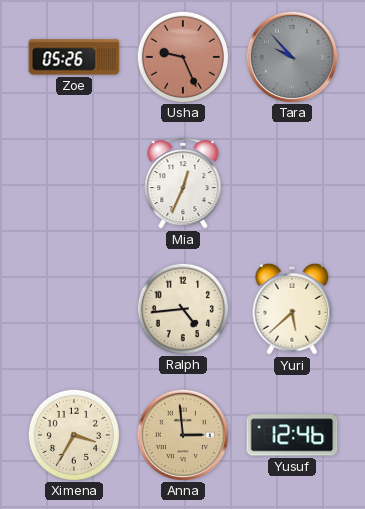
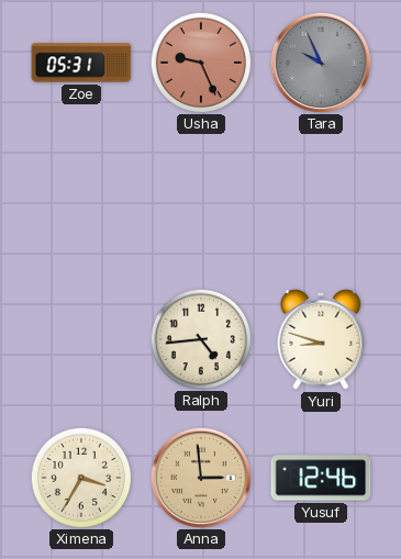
Zoe: 05:26 -> 05:31 (81, 63)
Tara: 9:53 -> 9:56 (320, 62)
Mia: 12:34 -> none (183, 184)
Yuri: 5:38 -> 8:48 (321, 339)
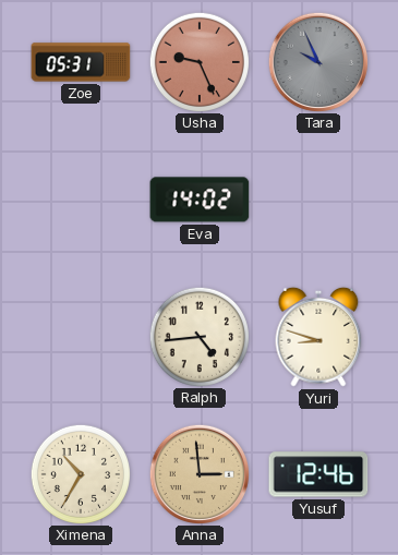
Eva: none -> 14:02 (200, 200)
Ximena: 3:35 -> 10:35 (80, 473)
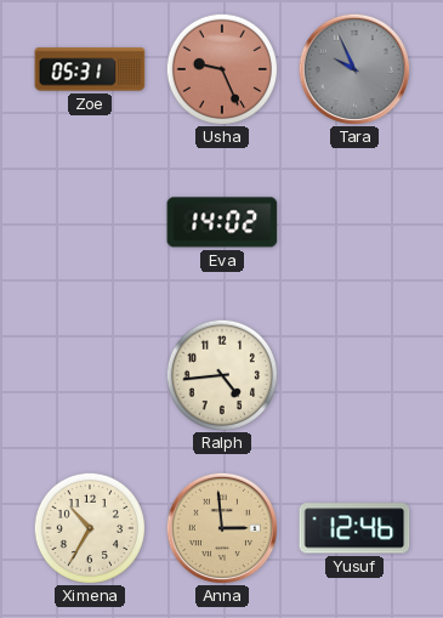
Yuri: 8:48 -> none (318, 337)
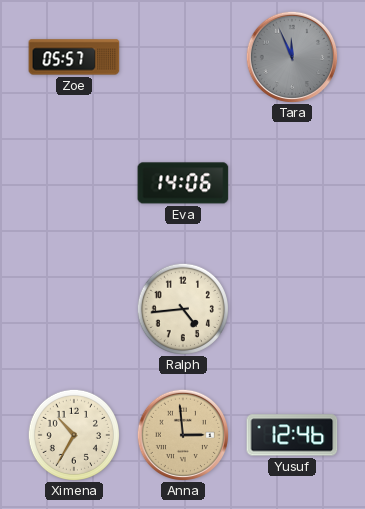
Zoe: 05:31 -> 05:57 (74, 57)
Usha: 9:26 -> none (221, 68)
Tara: 9:56 -> 11:56 (291, 56)
Eva: 14:02 -> 14:06 (183, 183)
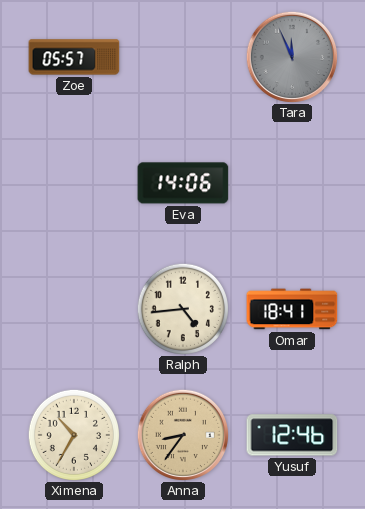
Omar: none -> 18:41 (292, 309)
Anna: 2:59 -> 8:36 (182, 434)
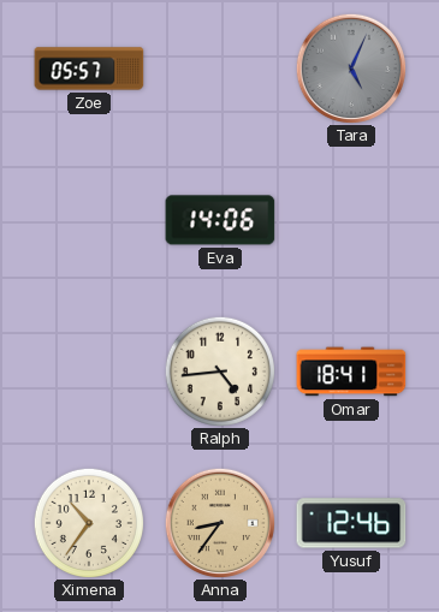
Tara: 11:56 -> 5:04 (350, 67)
Ximena: 10:35 -> 10:36 (88, 522)
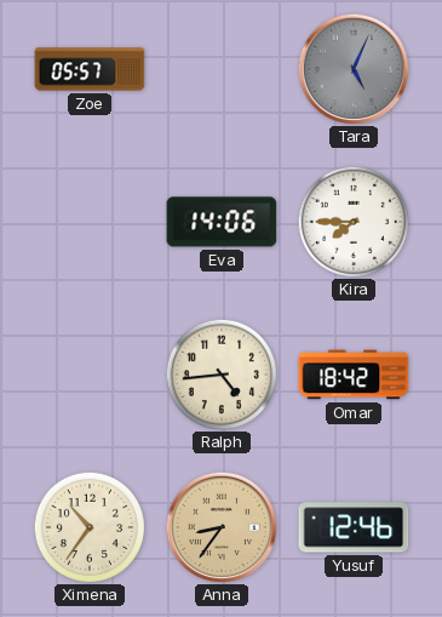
Kira: none -> 7:45 (352, 221)
Omar: 18:41 -> 18:42 (354, 375)
